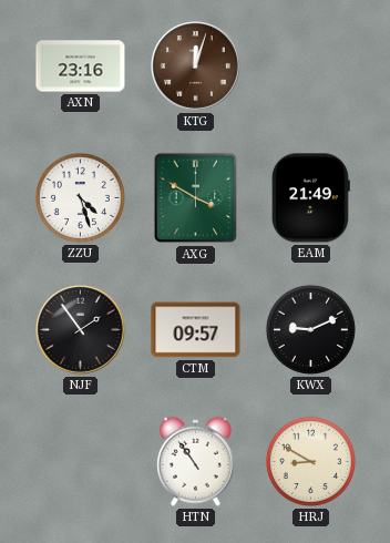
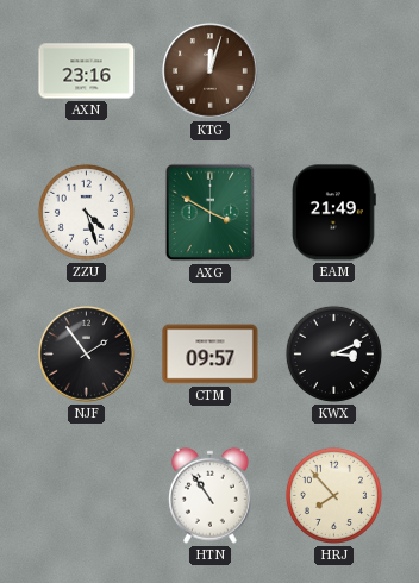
KWX: 9:11 -> 3:11 (333, 353)
HRJ: 8:50 -> 7:53 (333, 495)
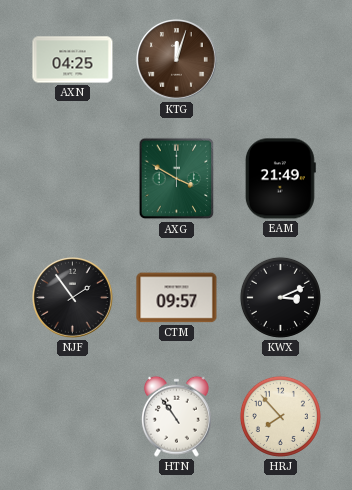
AXN: 23:16 -> 04:25 (73, 60)
ZZU: 4:27 -> none (86, 212)
